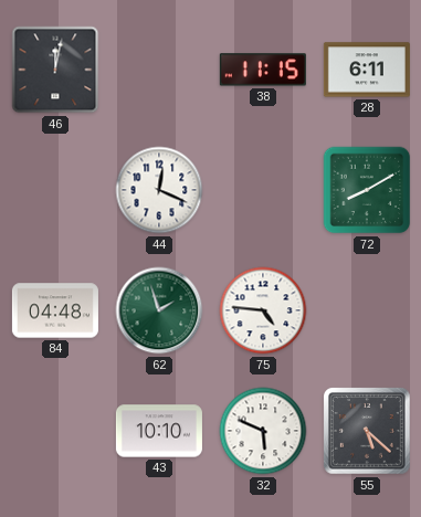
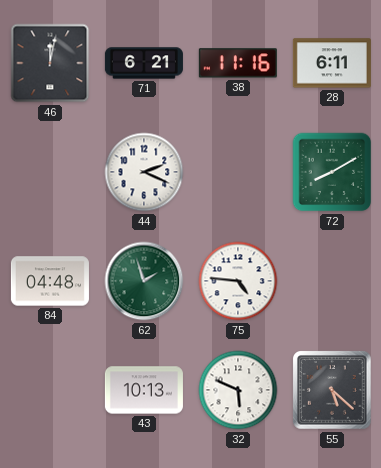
71: none -> 6:21 (144, 63)
38: 11:15 -> 11:16 (238, 63)
44: 12:19 -> 2:19 (144, 172)
43: 10:10 -> 10:13 (144, 390)
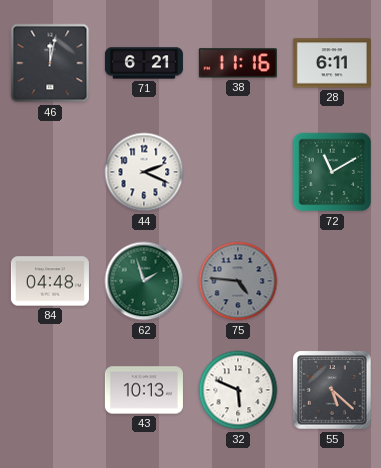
72: 8:10 -> 11:10 (332, 172)
75 dial: white -> grey (238, 281)
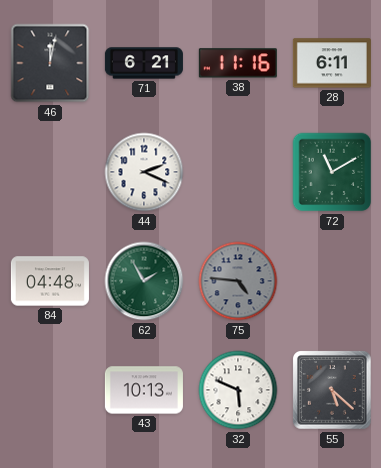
62: 1:57 -> 1:55 (144, 281)
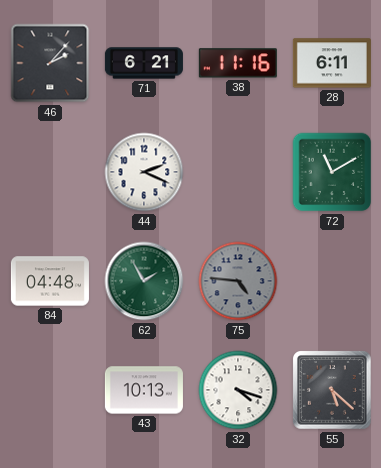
46: 12:02 -> 2:07 (50, 63)
32: 5:49 -> 4:18 (238, 390)
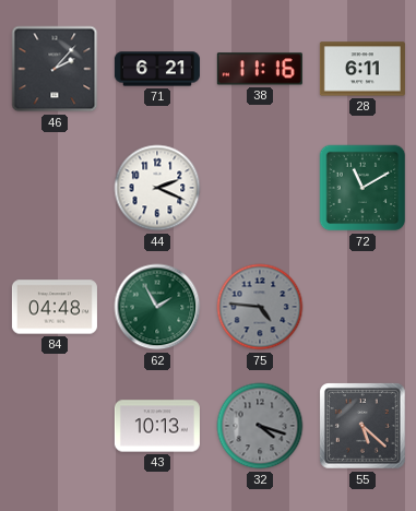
32 dial: white -> grey (260, 426)
